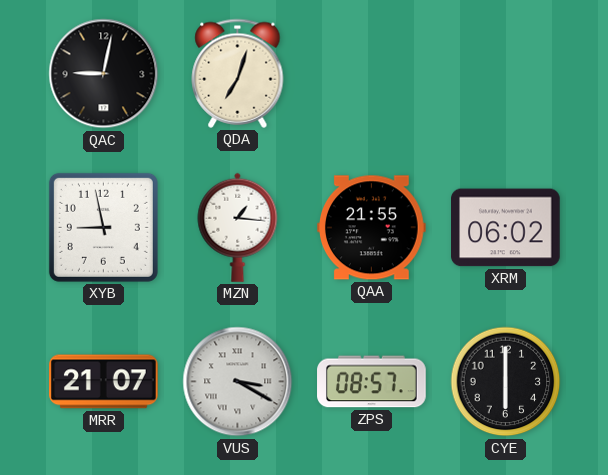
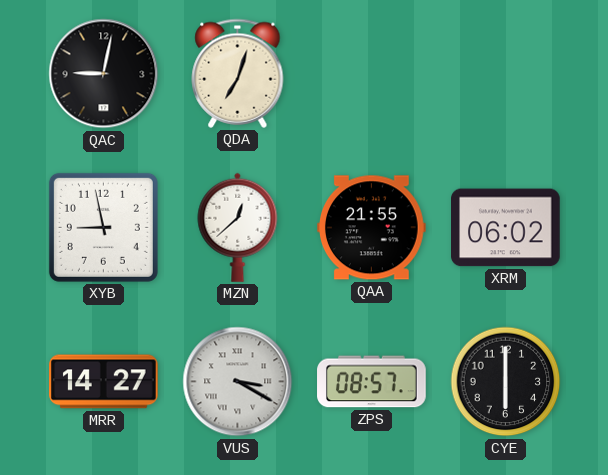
MZN: 1:16 -> 12:38 (238, 227)
MRR: 21:07 -> 14:27 (104, 382)
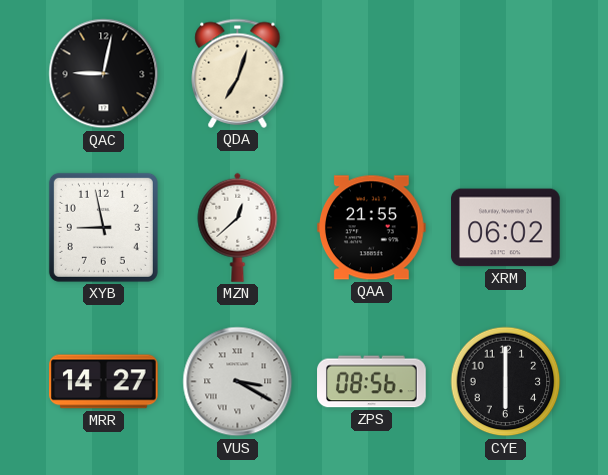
ZPS: 08:57 -> 08:56 (372, 382)
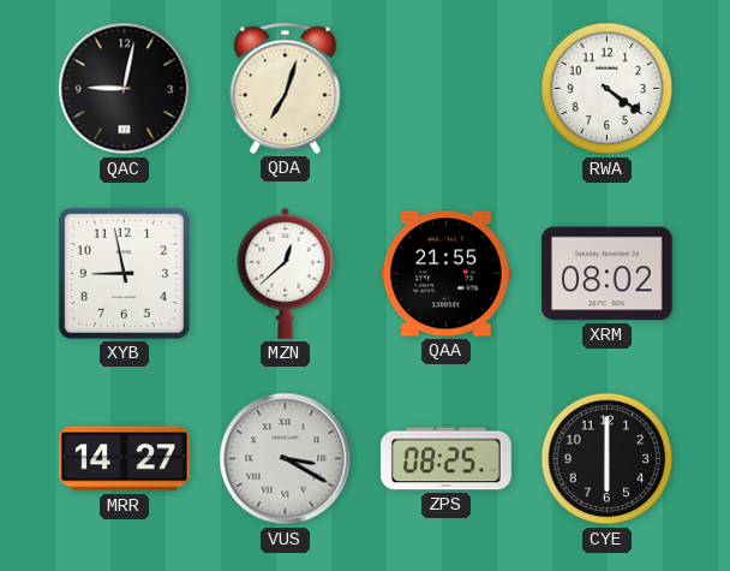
RWA: none -> 4:21 (608, 89)
XRM: 06:02 -> 08:02 (608, 274)
ZPS: 08:56 -> 08:25 (447, 459)
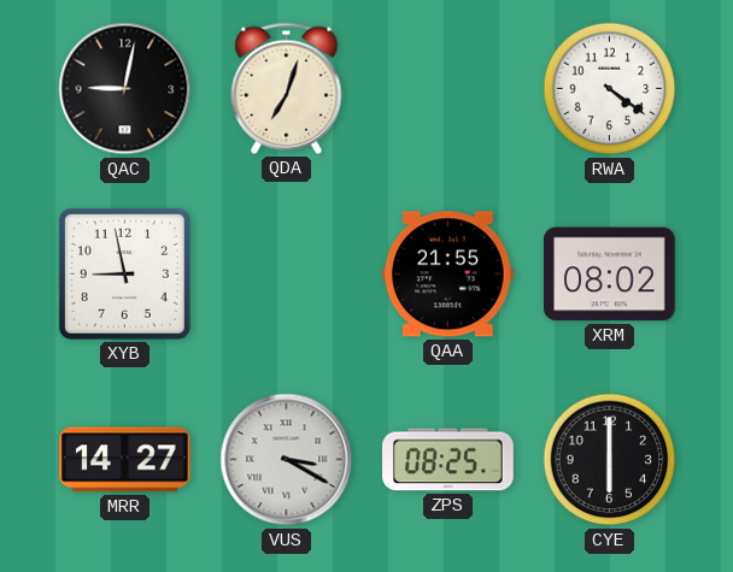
MZN: 12:38 -> none (286, 273)
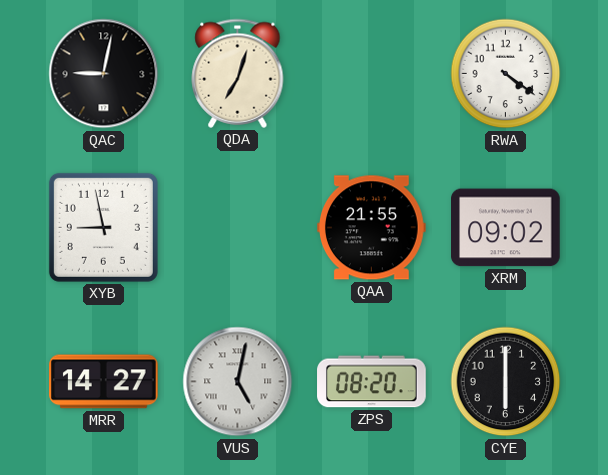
XRM: 08:02 -> 09:02 (506, 228)
VUS: 3:20 -> 5:02 (238, 382)
ZPS: 08:25 -> 08:20 (372, 382)
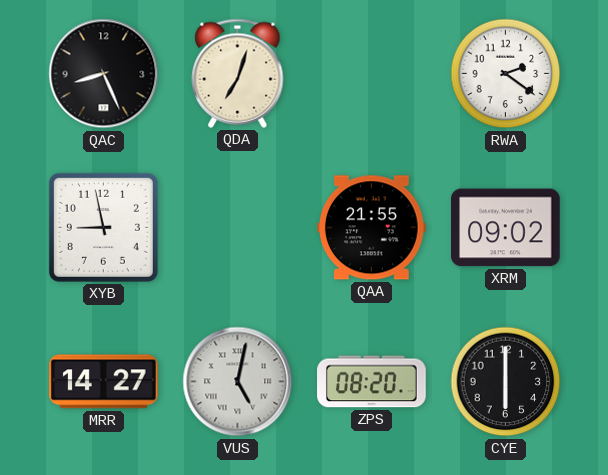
QAC: 9:02 -> 8:26 (104, 74)
RWA: 4:21 -> 2:21 (506, 74)
